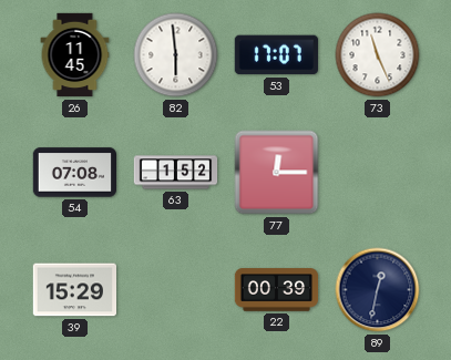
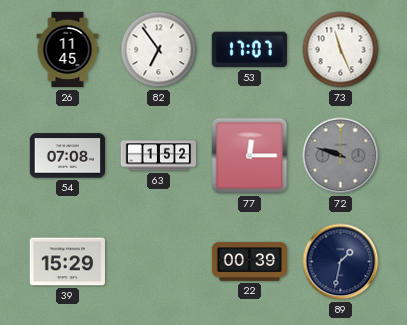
82: 5:59 -> 6:54 (159, 50)
72: none -> 9:48 (341, 156)
89: 12:32 -> 1:32 (341, 262)
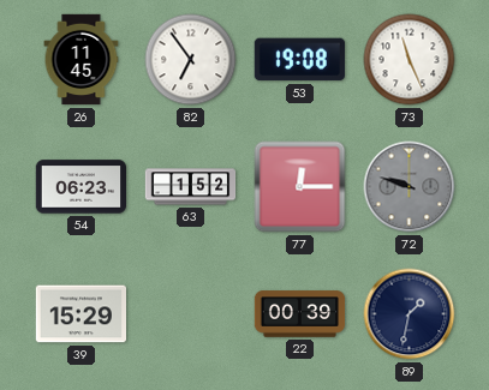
53: 17:07 -> 19:08 (299, 60)
54: 07:08 -> 06:23 (80, 187)
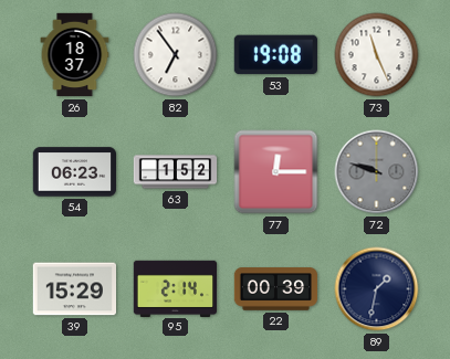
26: 11:45 -> 18:37 (75, 55)
95: none -> 2:14 (175, 288)
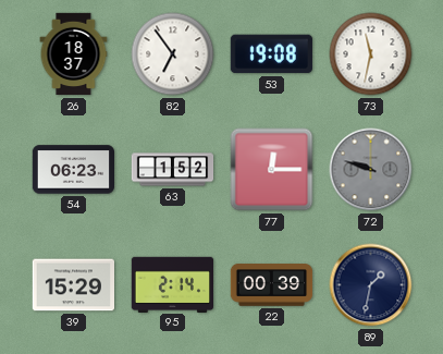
73: 11:26 -> 11:32 (371, 54)
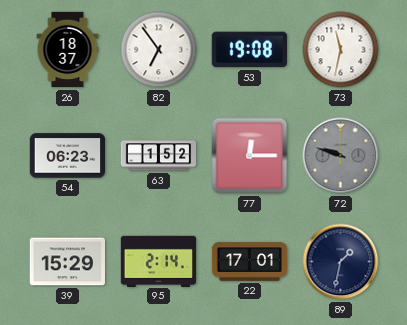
22: 00:39 -> 17:01 (250, 262)
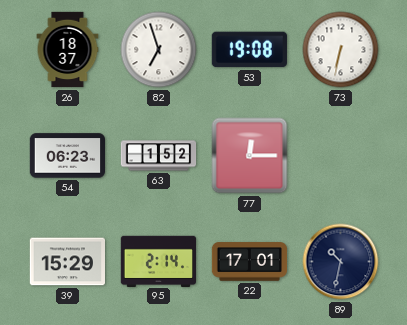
82: 6:54 -> 6:57 (159, 50)
73: 11:32 -> 6:32 (341, 50)
72: 9:48 -> none (341, 156)
89: 1:32 -> 10:32 (341, 262)
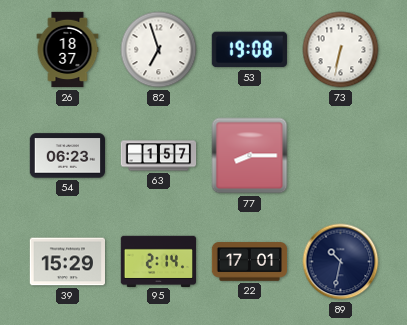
63: 1:52 -> 1:57 (159, 156)
77: 12:15 -> 8:15 (250, 156)
